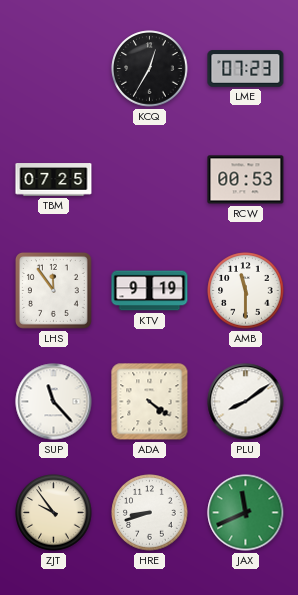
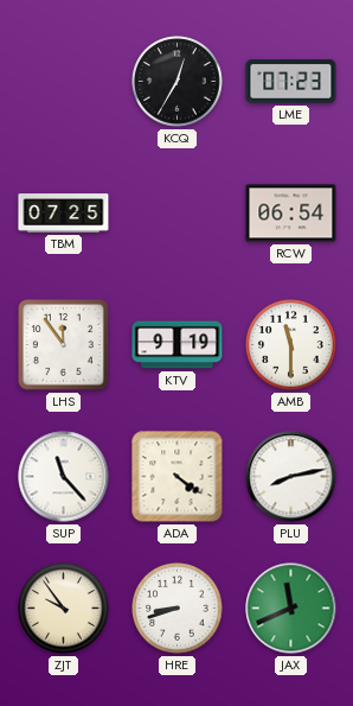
RCW: 00:53 -> 06:54 (291, 214)
PLU: 8:09 -> 8:13 (291, 477)
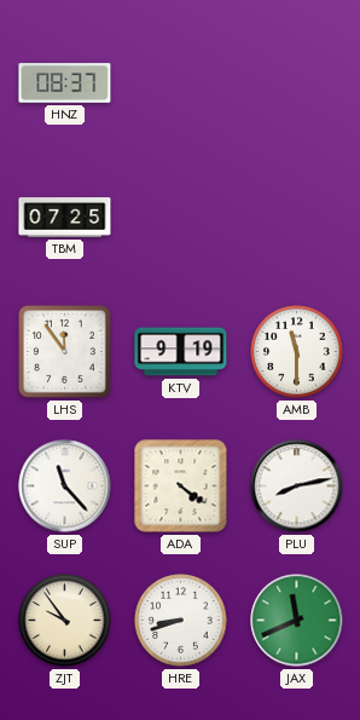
HNZ: none -> 08:37 (65, 83)
KCQ: 12:35 -> none (178, 82)
LME: 07:23 -> none (291, 82)
RCW: 06:54 -> none (291, 214)
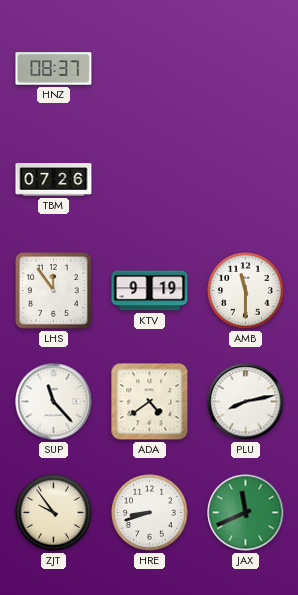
TBM: 07:25 -> 07:26 (54, 180)
ADA: 4:21 -> 4:39 (150, 402)
